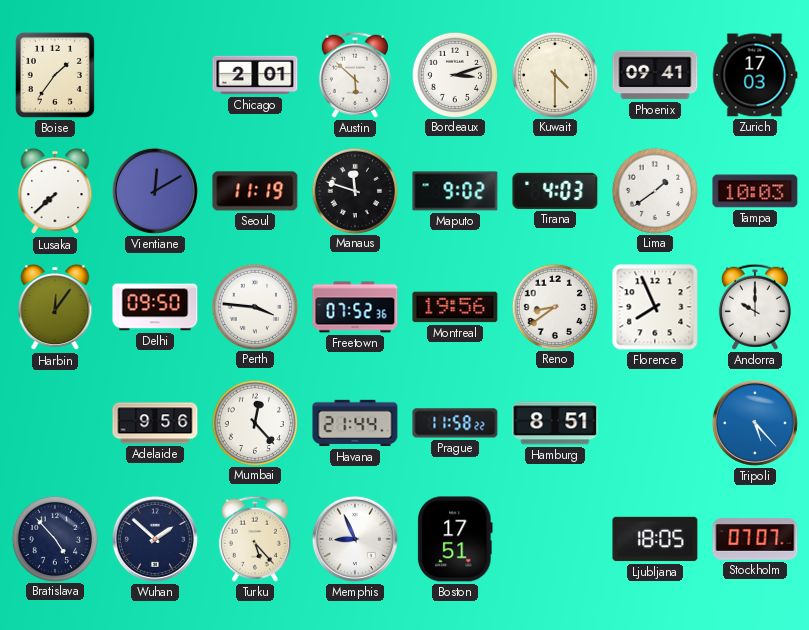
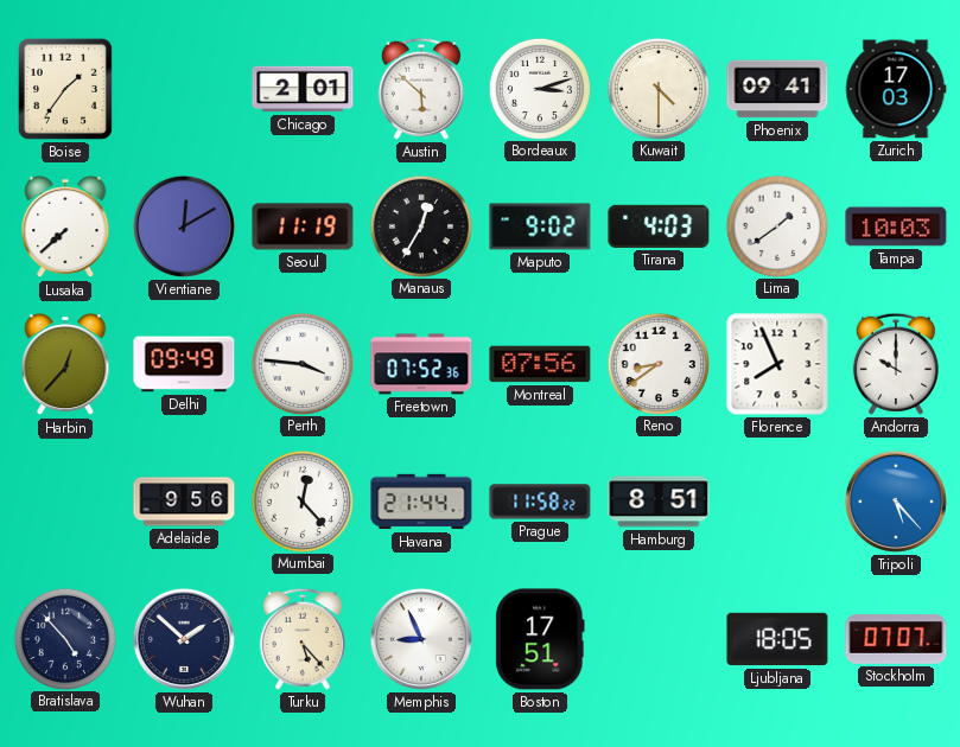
Manaus: 11:48 -> 12:35 (420, 225)
Harbin: 12:06 -> 12:37 (65, 364)
Delhi: 09:50 -> 09:49 (184, 364)
Montreal: 19:56 -> 07:56 (540, 364)
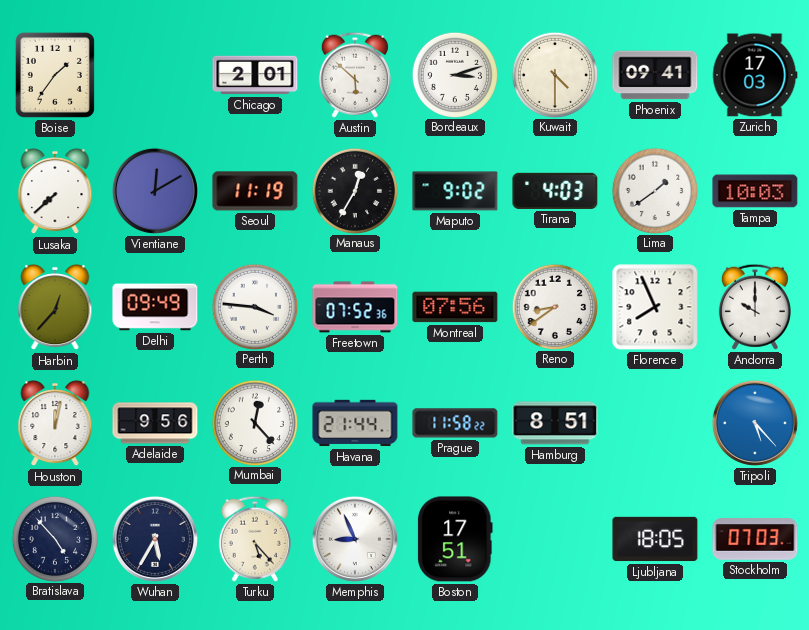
Houston: none -> 12:02 (55, 423)
Wuhan: 1:52 -> 5:35 (155, 539)
Stockholm: 07:07 -> 07:03 (755, 539)
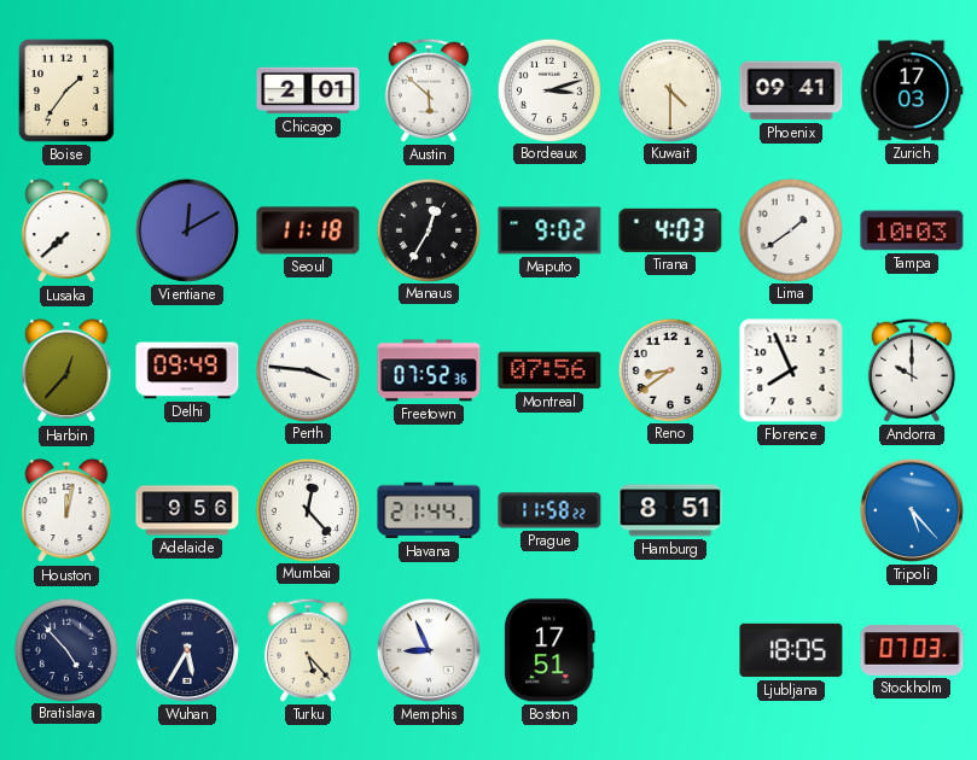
Seoul: 11:19 -> 11:18 (308, 230)
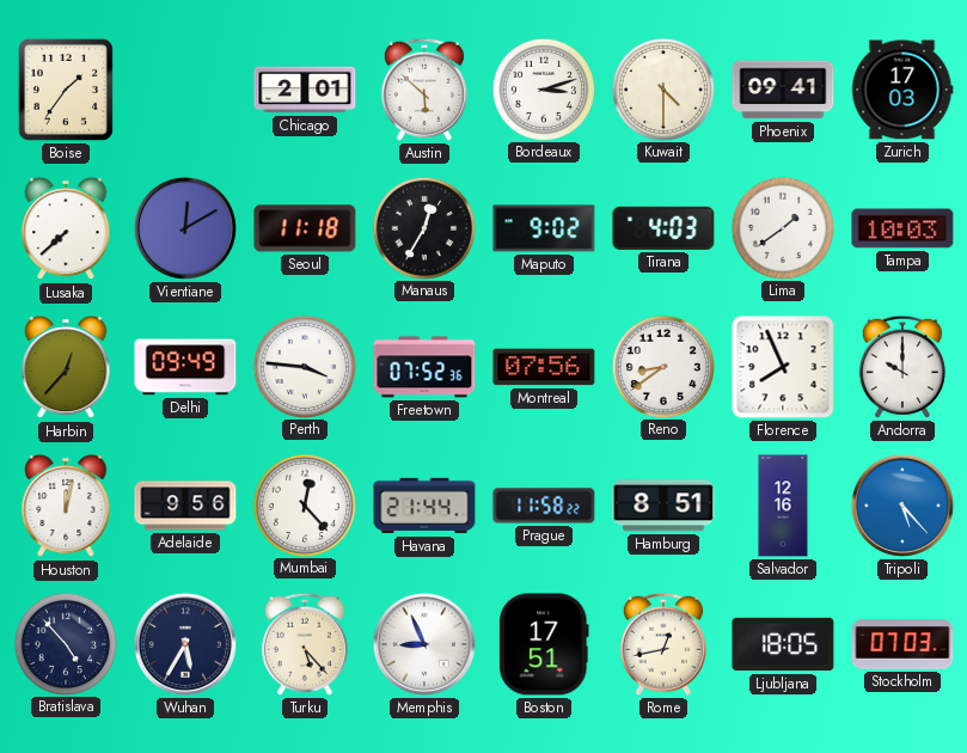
Salvador: none -> 12:16 (783, 506)
Rome: none -> 12:43 (663, 644)
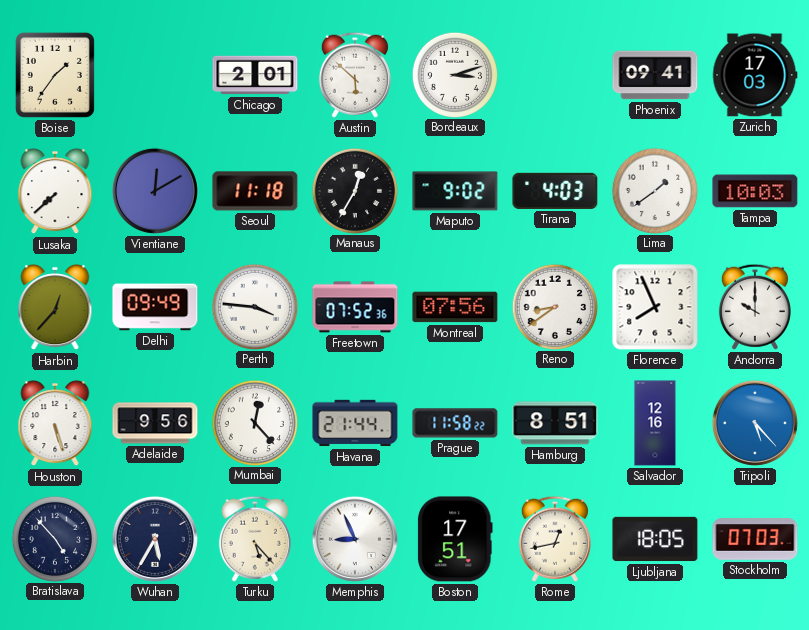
Kuwait: 4:30 -> none (662, 88)
Houston: 12:02 -> 5:27 (55, 423)
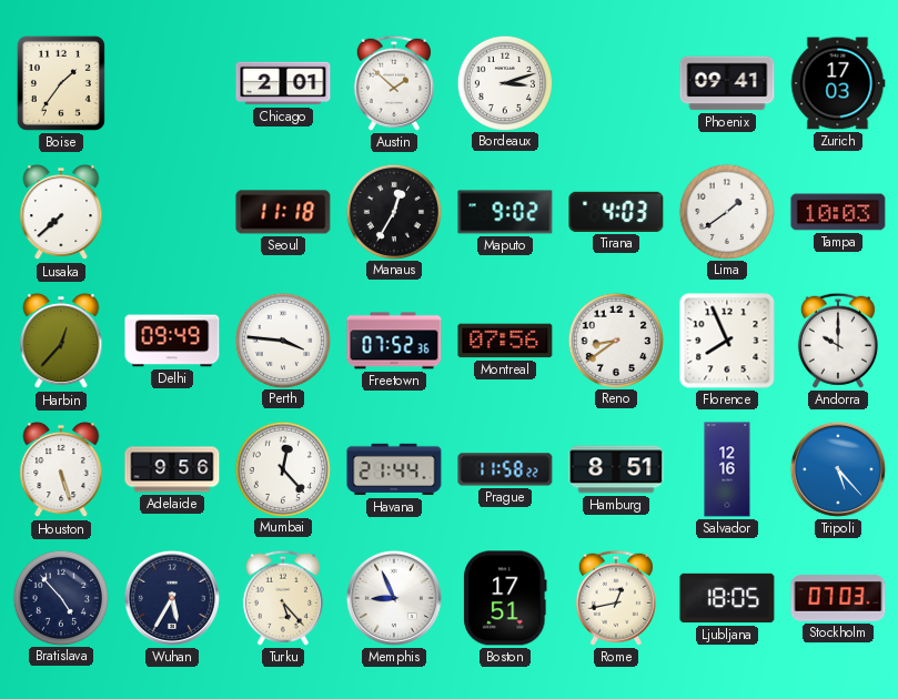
Austin: 5:52 -> 1:52 (394, 83)
Vientiane: 12:10 -> none (155, 191)
